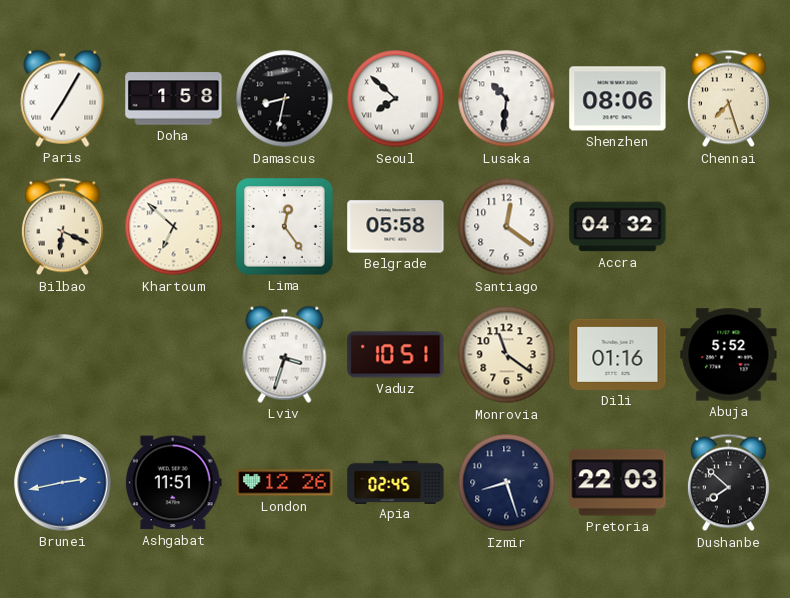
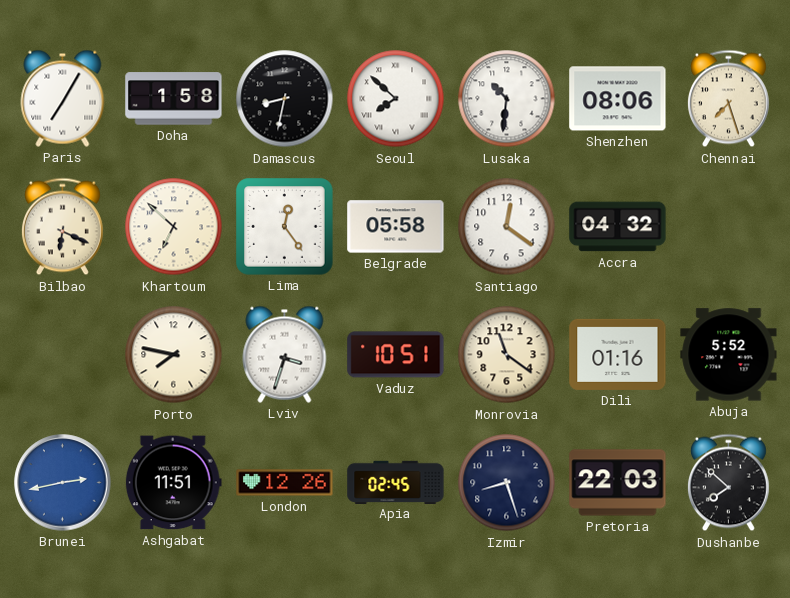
Porto: none -> 7:47 (174, 355)
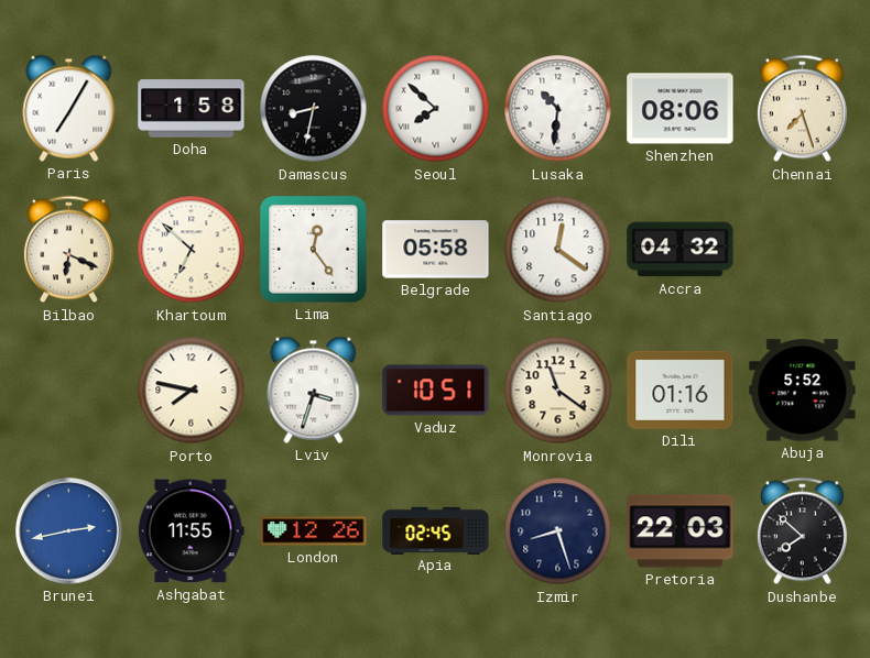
Ashgabat: 11:51 -> 11:55 (191, 531)
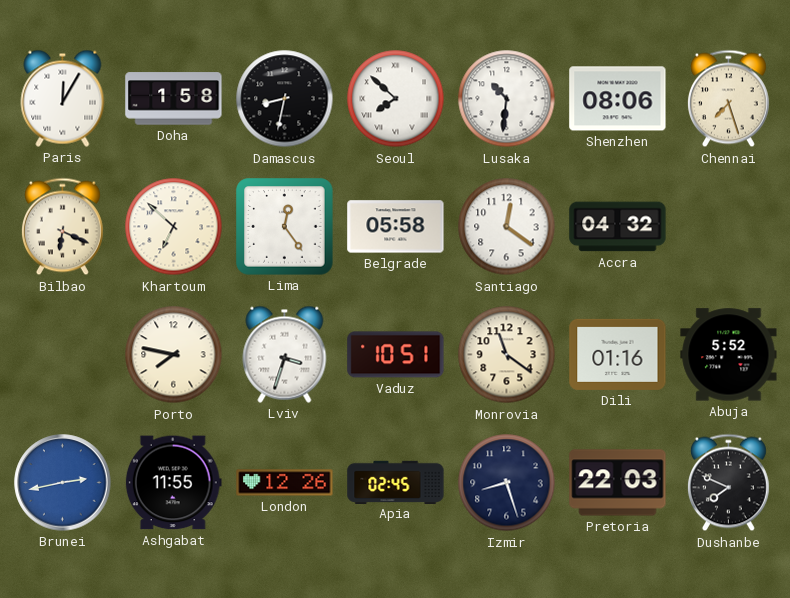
Paris: 7:05 -> 12:05 (63, 98)
Dushanbe: 7:52 -> 7:49 (728, 483)
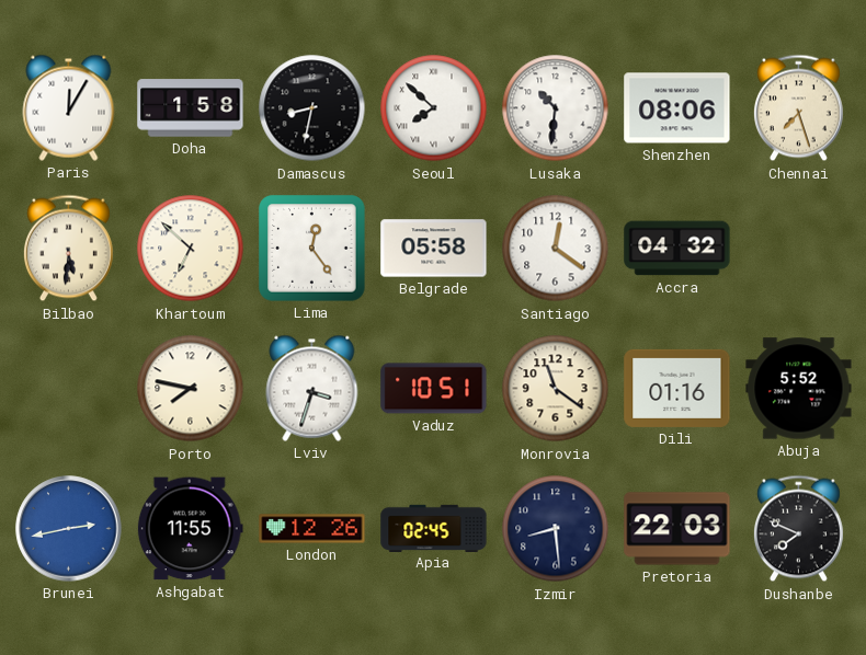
Bilbao: 6:19 -> 5:31 (68, 249)
Izmir: 8:27 -> 8:29 (556, 529)
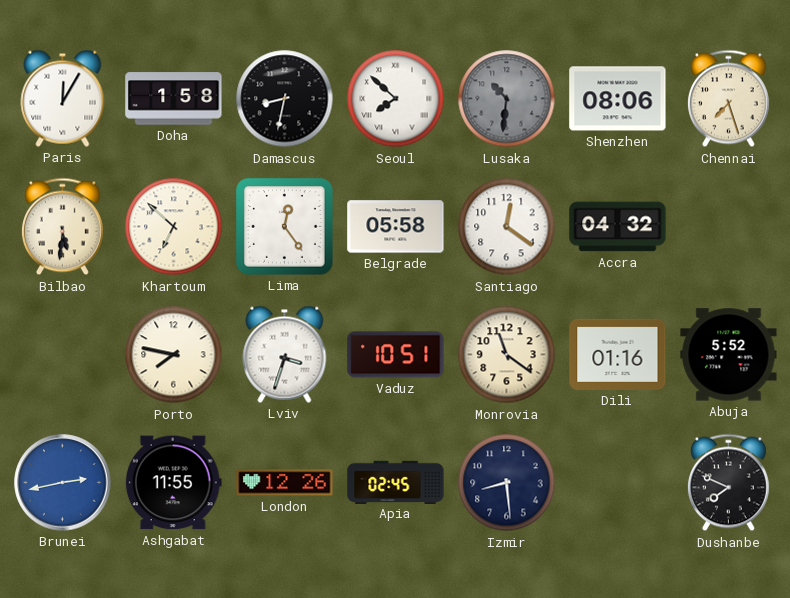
Lusaka dial: white -> grey (507, 99)
Pretoria: 22:03 -> none (677, 529)
